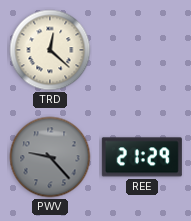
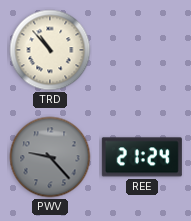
TRD: 12:22 -> 10:53 (50, 50)
REE: 21:29 -> 21:24 (142, 157)
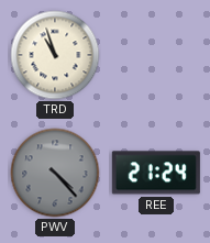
TRD: 10:53 -> 10:57 (55, 55)
PWV: 9:23 -> 4:23 (55, 173)
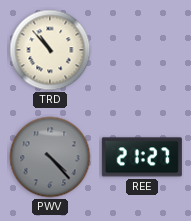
TRD: 10:57 -> 10:53 (50, 50)
REE: 21:24 -> 21:27 (142, 157)
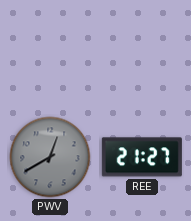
TRD: 10:53 -> none (50, 50)
PWV: 4:23 -> 12:40 (50, 157)
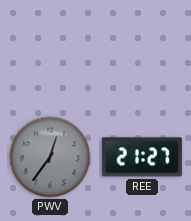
PWV: 12:40 -> 12:36 (50, 157)
